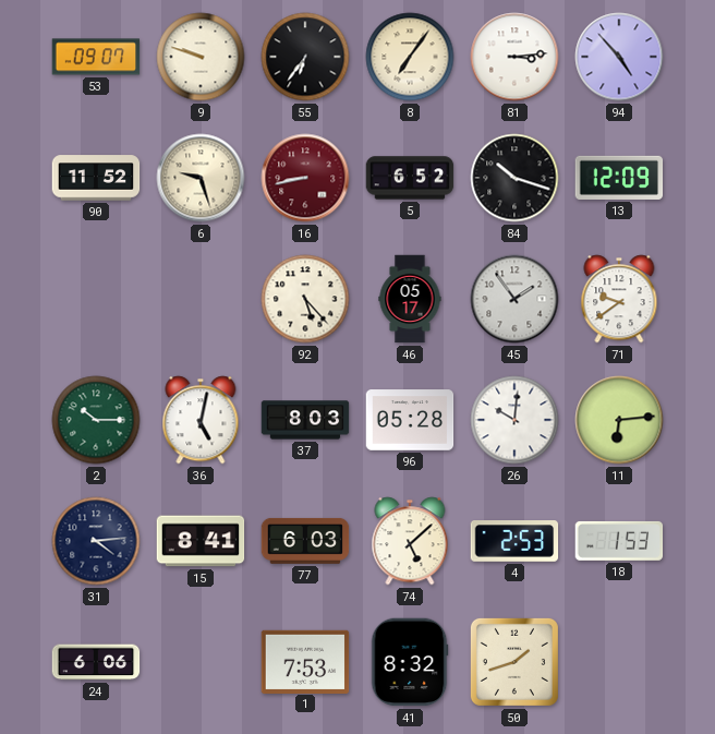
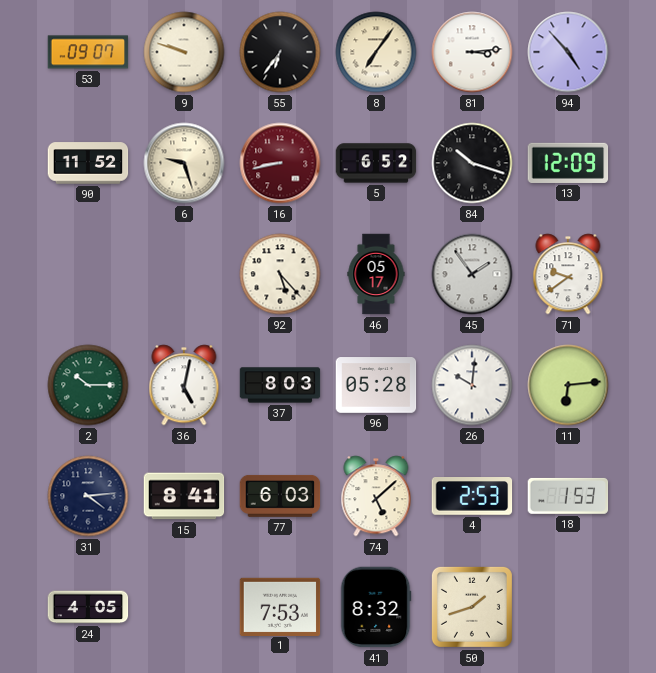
24: 6:06 -> 4:05 (88, 607)
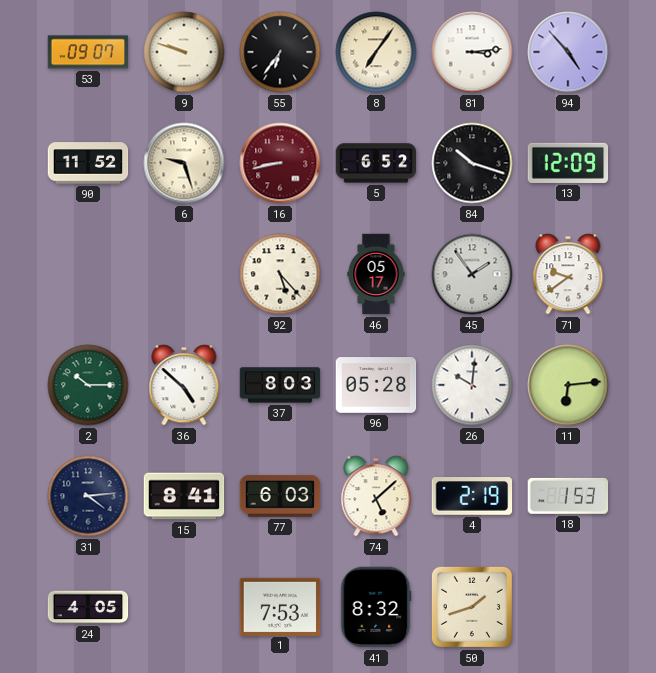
36: 5:02 -> 4:52 (184, 385)
4: 2:53 -> 2:19 (472, 497)
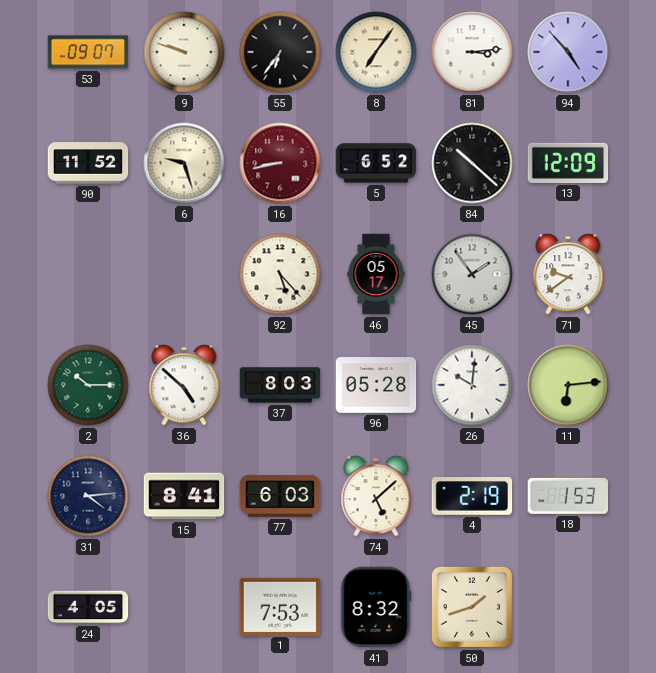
84: 10:18 -> 10:22 (472, 163)
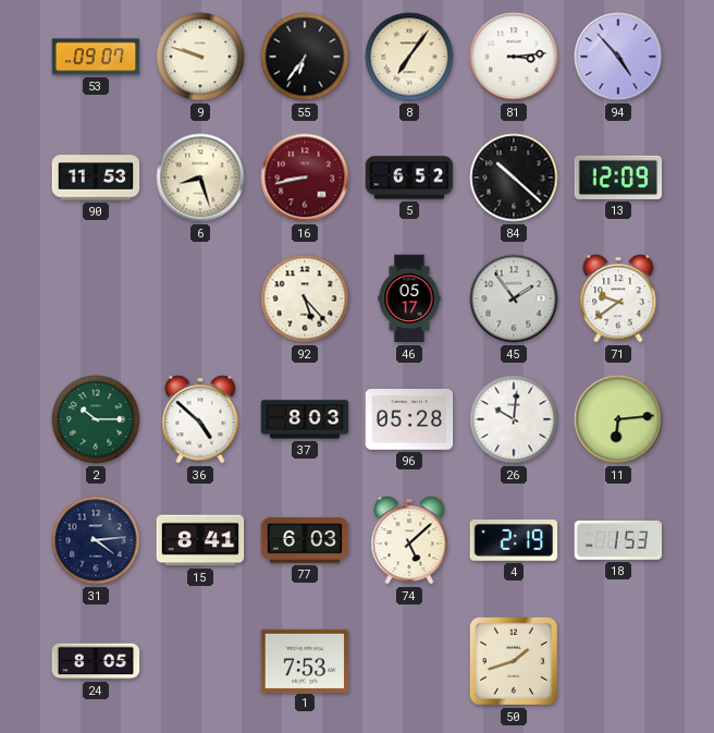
90: 11:52 -> 11:53 (96, 178)
6: 9:27 -> 8:27 (200, 178)
24: 4:05 -> 8:05 (96, 661)
41: 8:32 -> none (376, 607)
